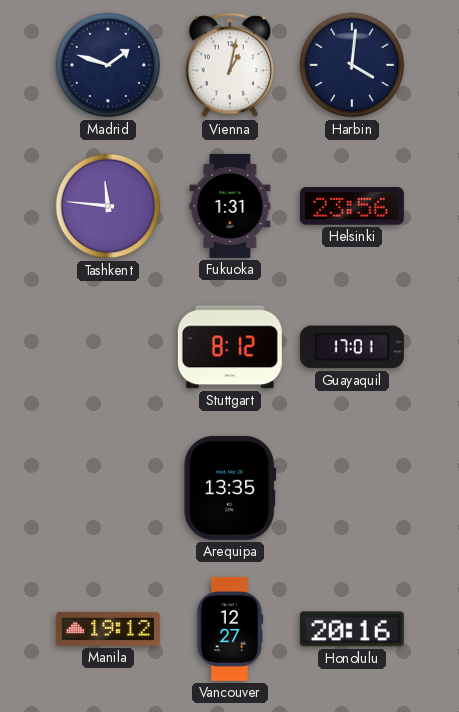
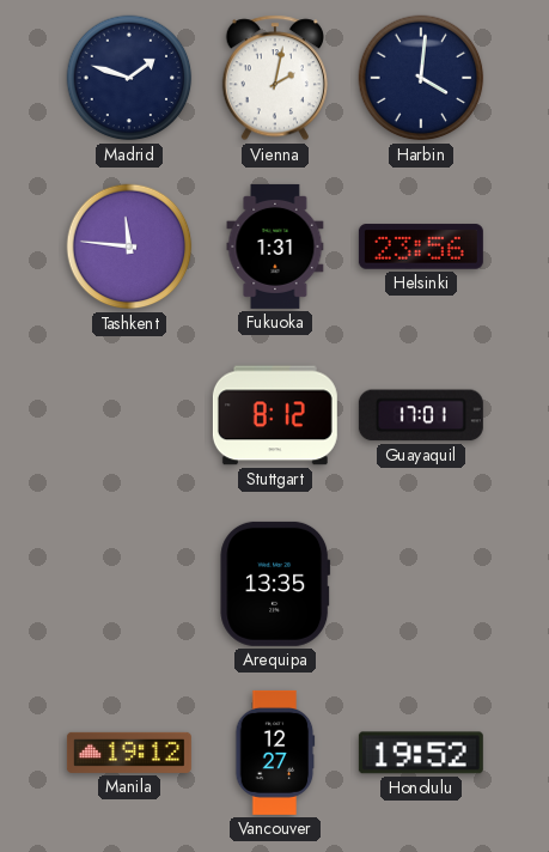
Vienna: 1:02 -> 2:02 (274, 78)
Honolulu: 20:16 -> 19:52 (421, 753)
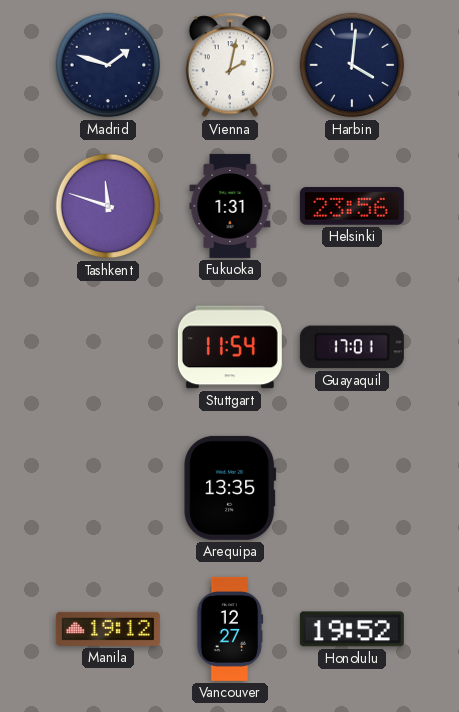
Tashkent: 11:46 -> 11:48 (108, 206)
Stuttgart: 8:12 -> 11:54 (230, 347)
